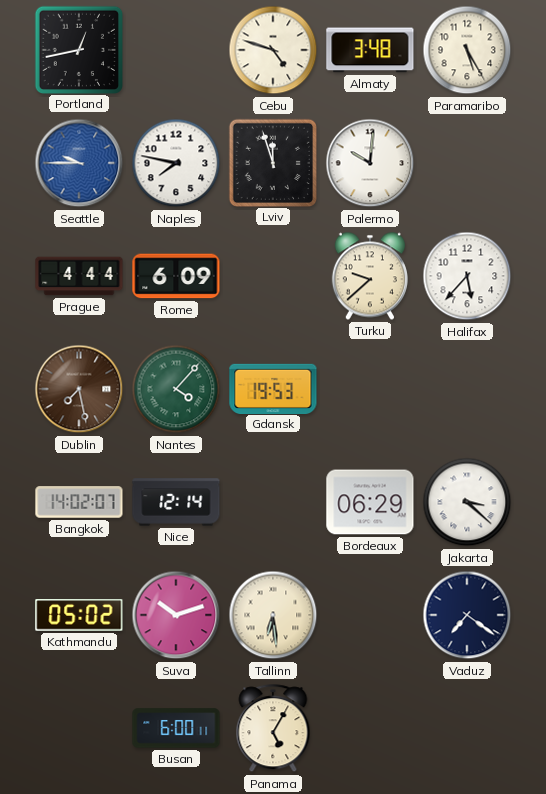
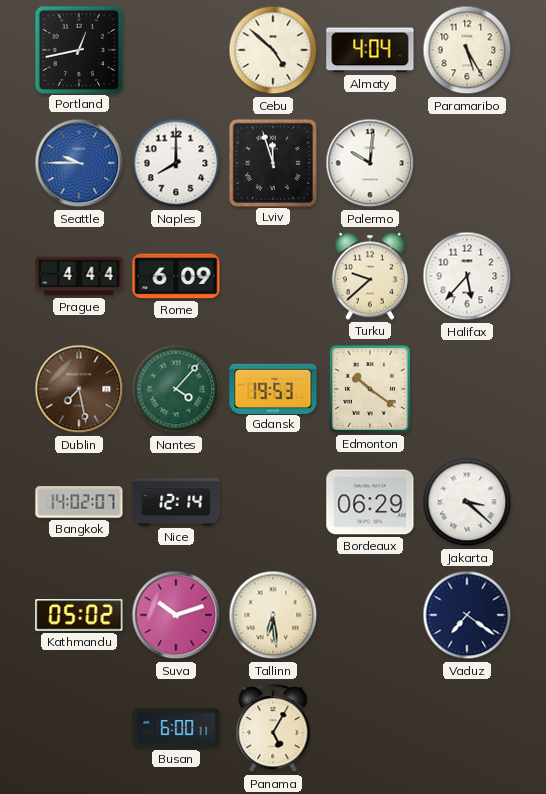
Cebu: 4:48 -> 4:52 (273, 50)
Almaty: 3:48 -> 4:04 (370, 50)
Naples: 7:47 -> 8:00 (176, 163)
Edmonton: none -> 10:21 (370, 389)
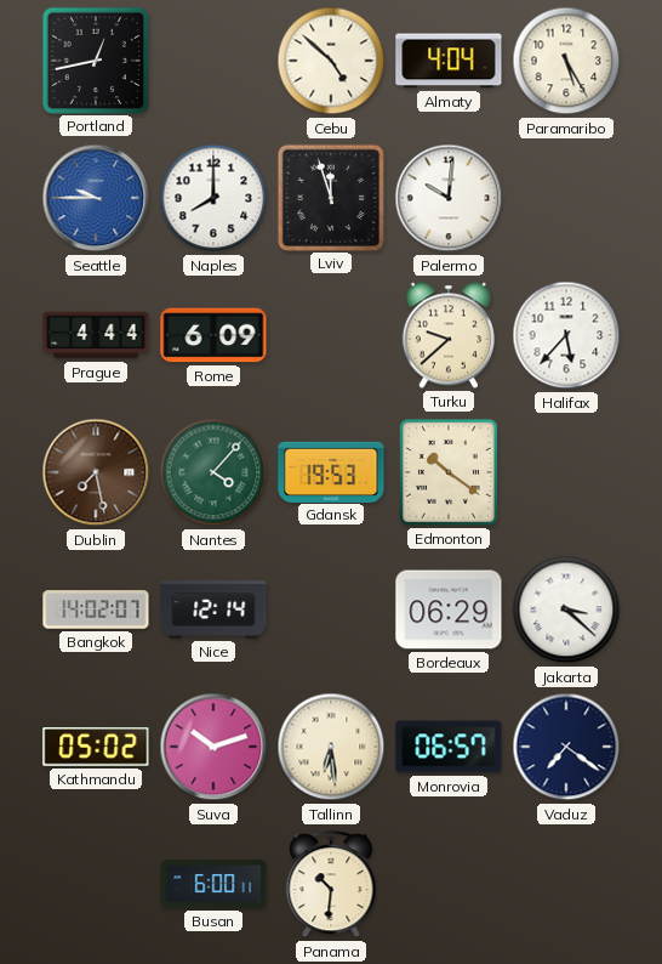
Monrovia: none -> 06:57 (449, 747)
Panama: 5:05 -> 10:31 (331, 885)
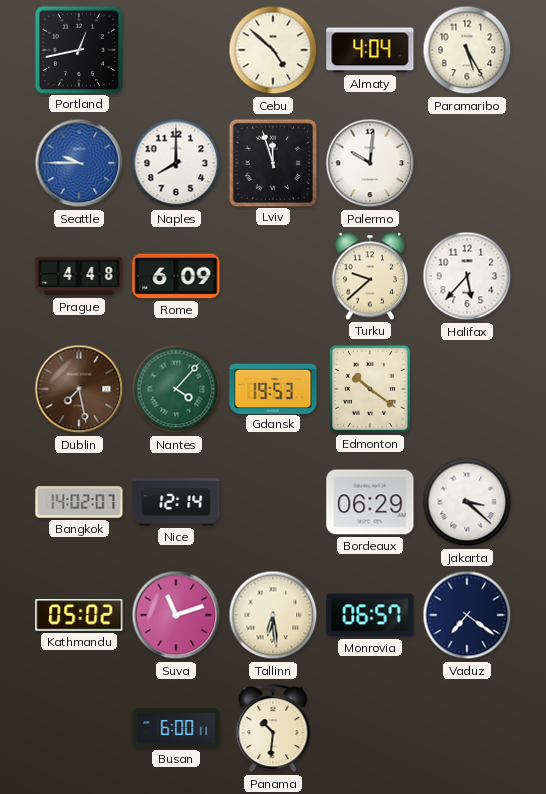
Prague: 4:44 -> 4:48 (79, 276)
Suva: 10:12 -> 11:12 (176, 615)
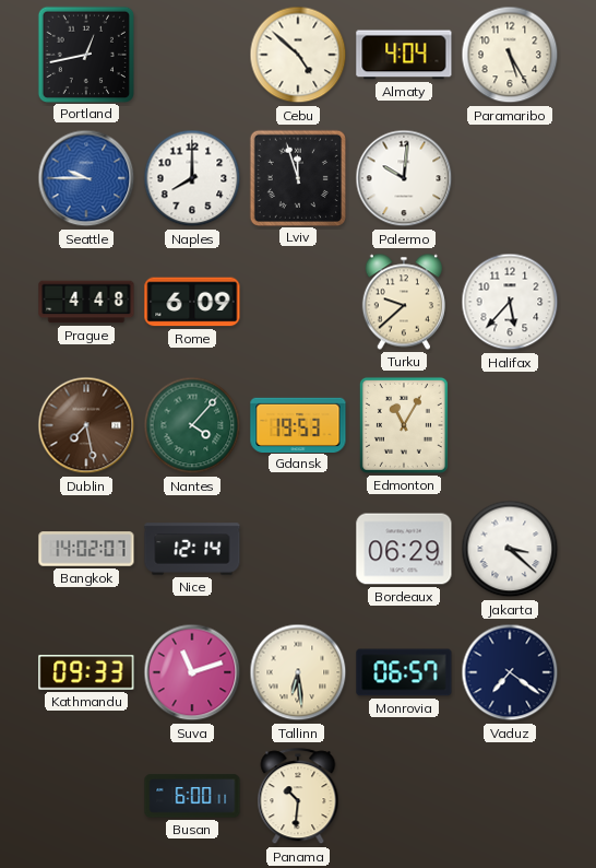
Edmonton: 10:21 -> 11:05 (404, 425)
Kathmandu: 05:02 -> 09:33 (86, 672)
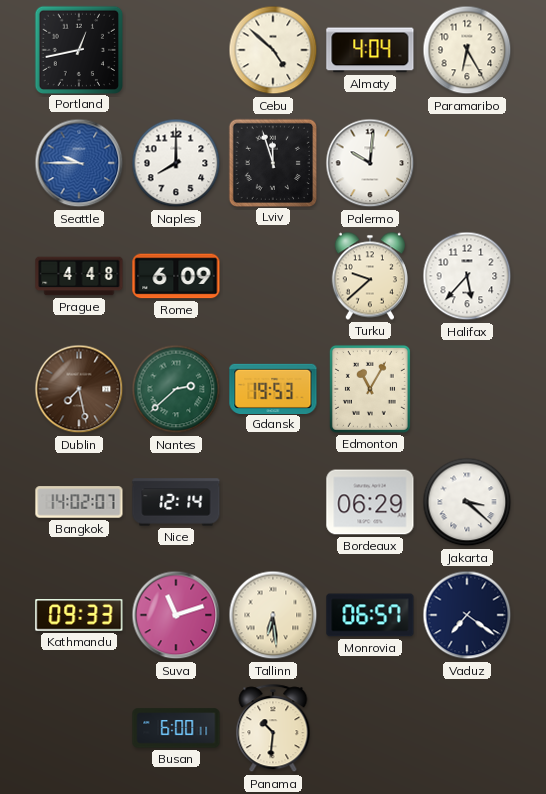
Paramaribo: 5:25 -> 6:25 (467, 50)
Nantes: 4:07 -> 2:38 (176, 389)
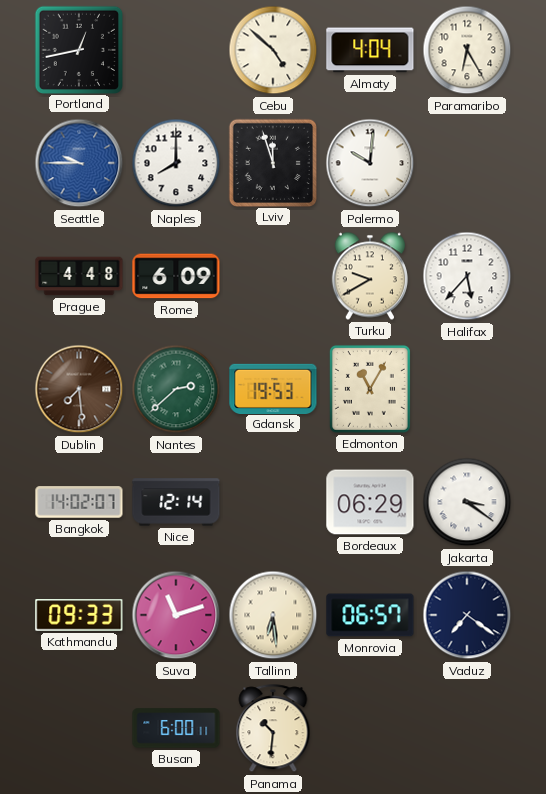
Turku: 9:38 -> 9:40 (370, 276)
Dublin: 7:28 -> 7:29 (79, 389)
Jakarta: 3:22 -> 3:21 (467, 502)
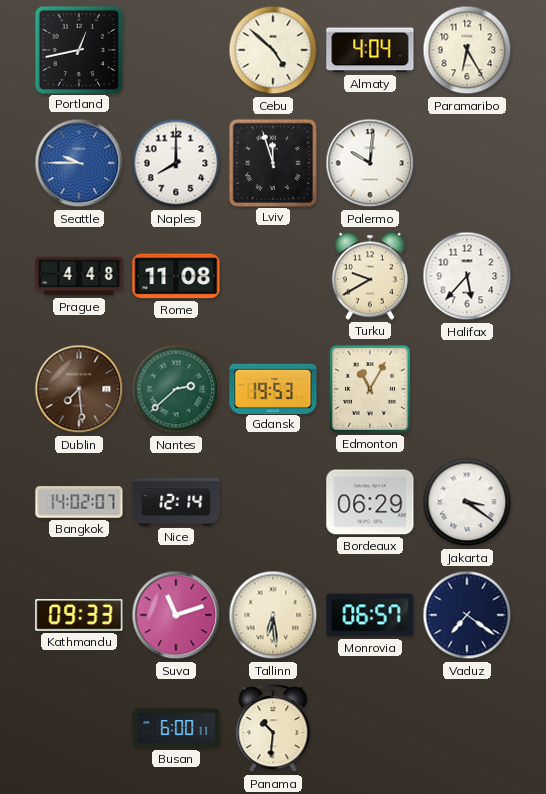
Rome: 6:09 -> 11:08 (176, 276)
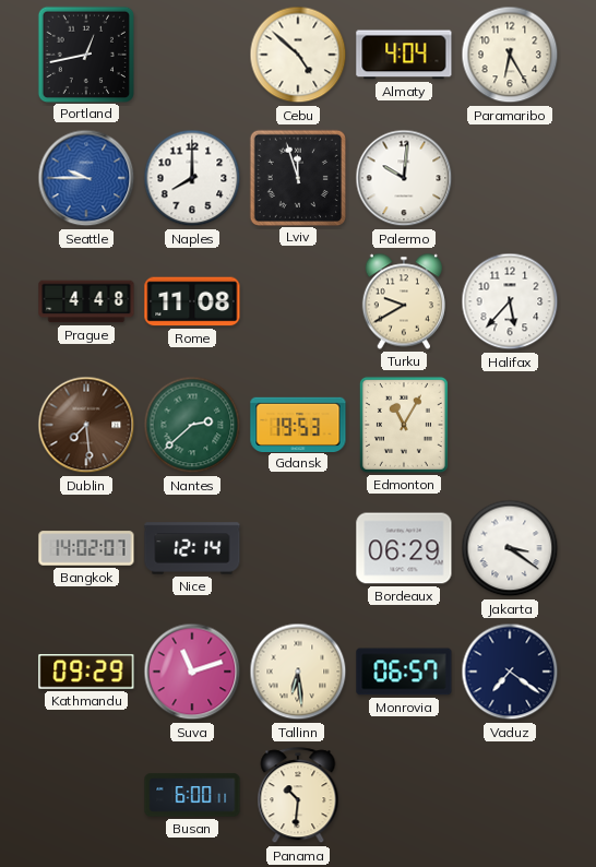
Kathmandu: 09:33 -> 09:29 (86, 672)
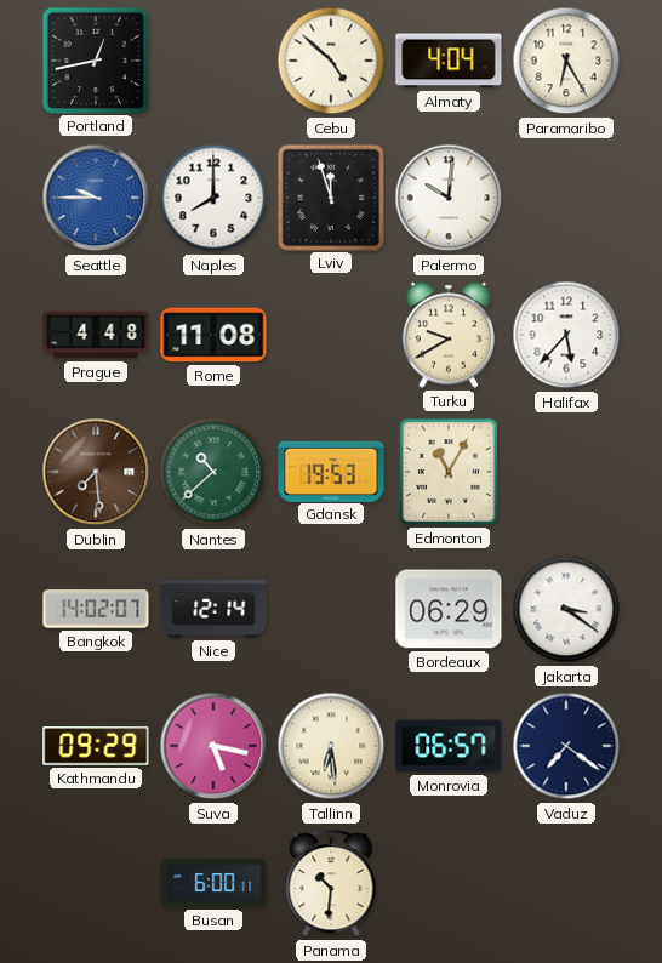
Nantes: 2:38 -> 10:38 (213, 472)
Suva: 11:12 -> 5:17 (213, 746)
